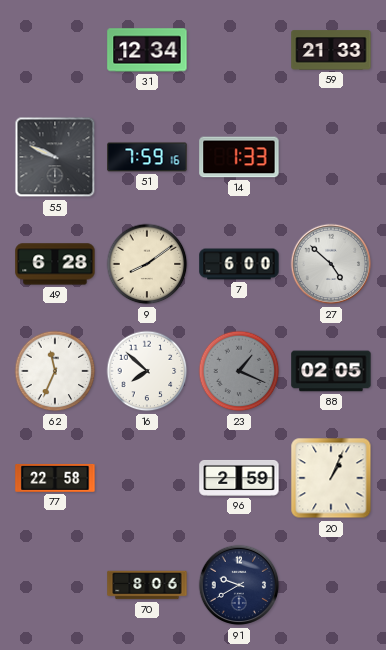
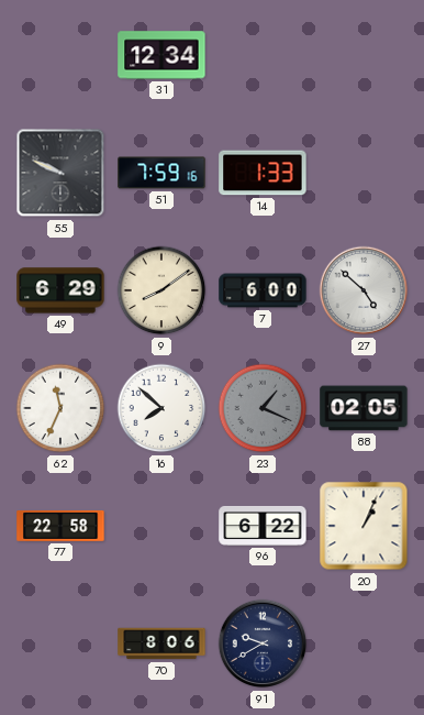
59: 21:33 -> none (331, 50)
49: 6:28 -> 6:29 (60, 290)
96: 2:59 -> 6:22 (263, 526)
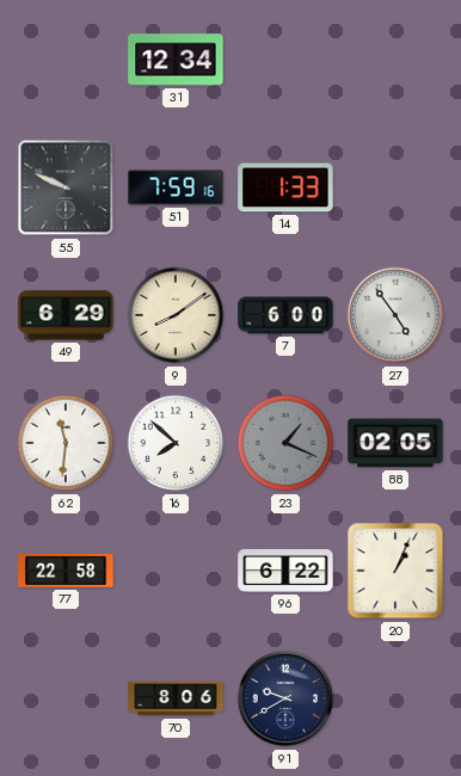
27: 4:52 -> 4:54 (395, 315)
62: 11:34 -> 11:31 (66, 443)
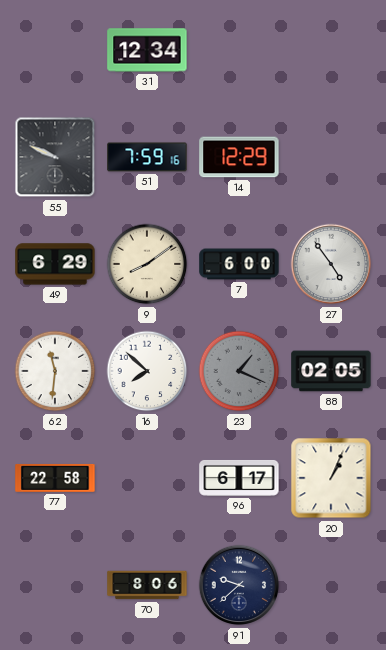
14: 1:33 -> 12:29 (239, 157)
96: 6:22 -> 6:17 (239, 478)
91: 9:40 -> 9:38 (239, 585)
